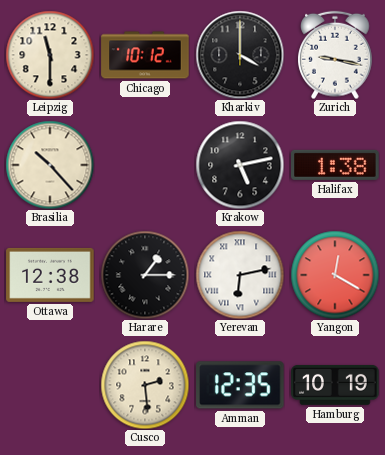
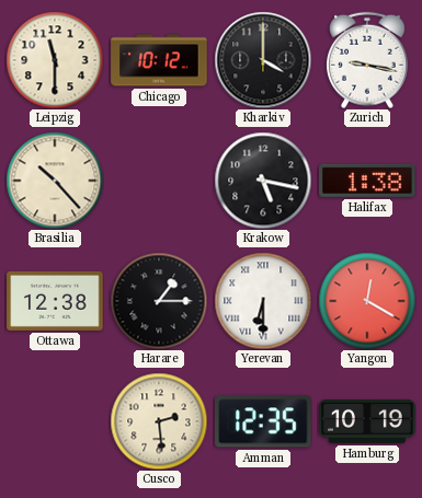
Krakow: 5:13 -> 5:17 (263, 181)
Yerevan: 6:13 -> 6:30 (263, 301)
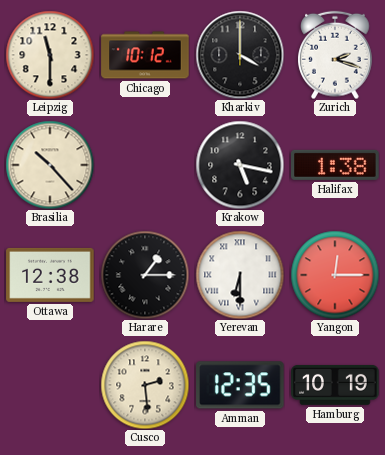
Zurich: 9:17 -> 2:18 (336, 55)
Yangon: 12:20 -> 12:15 (335, 275)
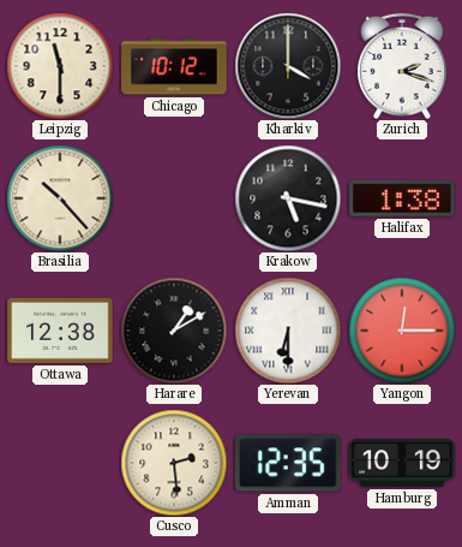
Harare: 1:15 -> 1:10 (174, 331)
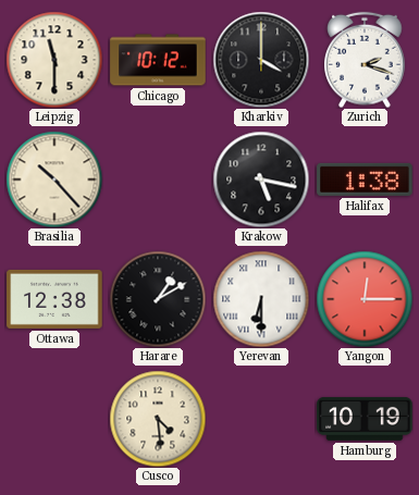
Cusco: 2:29 -> 4:29 (158, 419)
Amman: 12:35 -> none (288, 463)
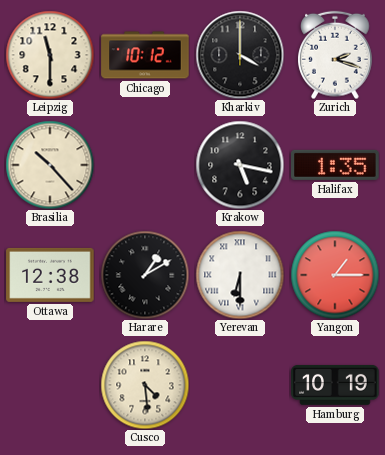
Halifax: 1:38 -> 1:35 (335, 165)
Yangon: 12:15 -> 1:15 (335, 275)
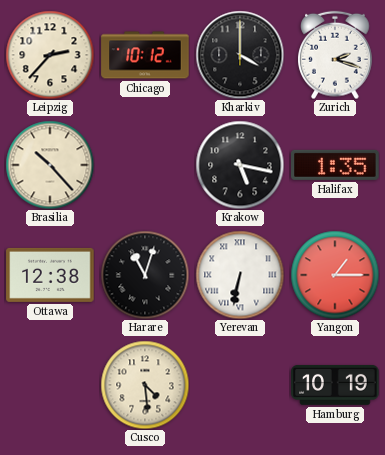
Leipzig: 11:30 -> 2:37 (50, 55)
Harare: 1:10 -> 11:03 (145, 275)
Yerevan: 6:30 -> 6:32 (240, 275)
